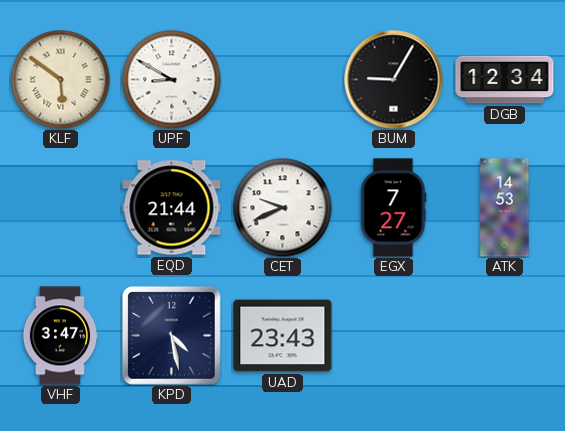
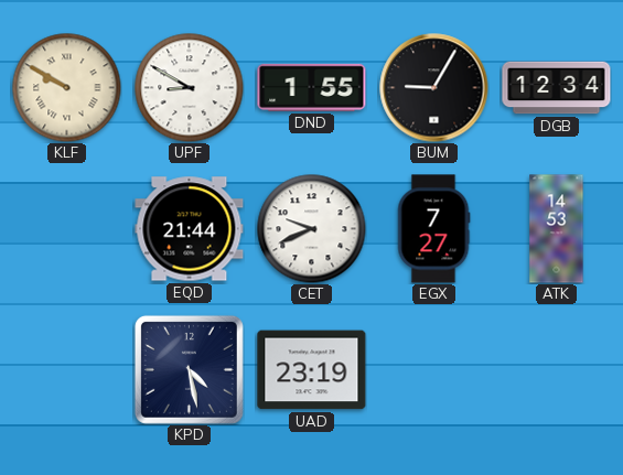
KLF: 5:51 -> 9:50 (67, 88)
DND: none -> 1:55 (312, 87)
VHF: 3:47 -> none (60, 336)
UAD: 23:43 -> 23:19 (312, 370)
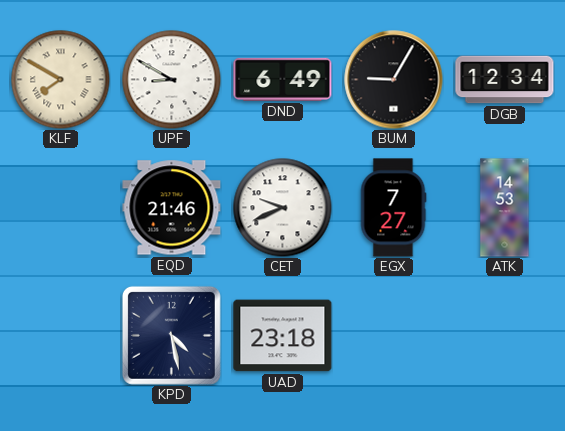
KLF: 9:50 -> 7:50 (61, 80)
DND: 1:55 -> 6:49 (283, 79)
EQD: 21:44 -> 21:46 (172, 208)
UAD: 23:19 -> 23:18 (283, 336)
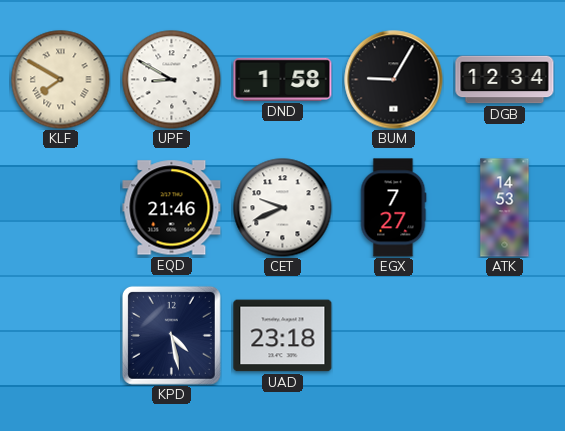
DND: 6:49 -> 1:58 (283, 79)
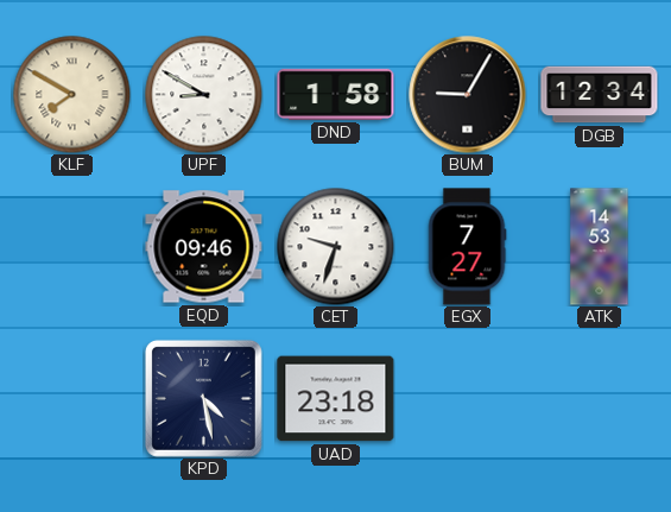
EQD: 21:46 -> 09:46 (204, 247)
CET: 9:41 -> 9:33 (336, 247)
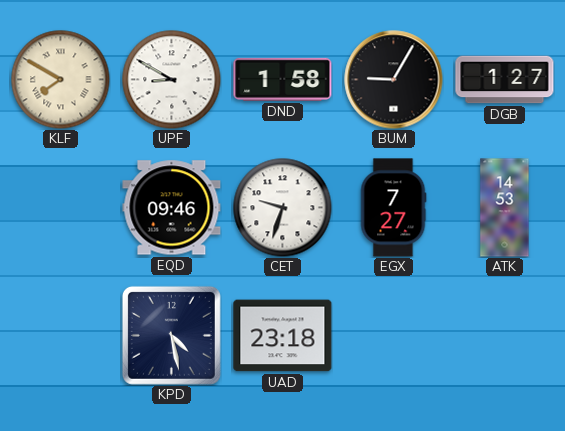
DGB: 12:34 -> 1:27 (505, 80)
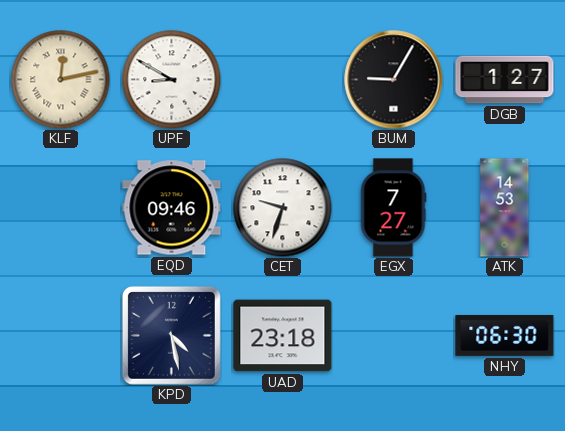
KLF: 7:50 -> 12:13 (61, 80)
DND: 1:58 -> none (283, 79)
NHY: none -> 06:30 (505, 335)
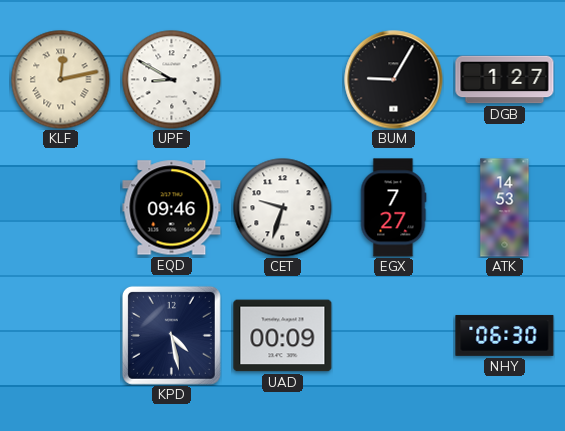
UAD: 23:18 -> 00:09 (283, 336)
